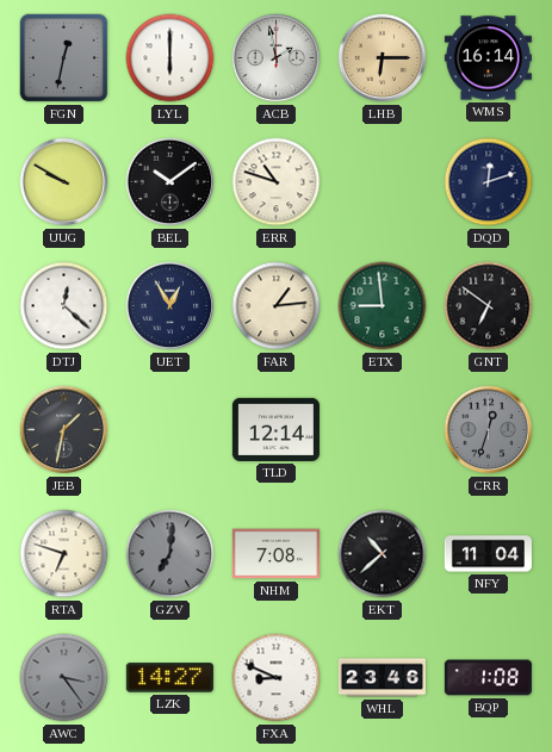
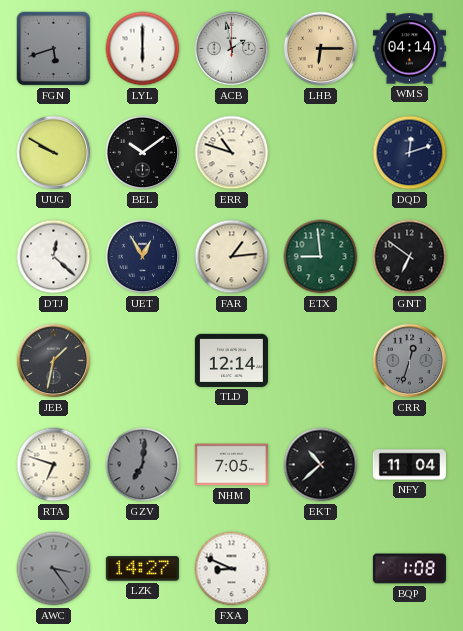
FGN: 12:32 -> 5:42 (54, 49)
WMS: 16:14 -> 04:14 (409, 49)
NHM: 7:08 -> 7:05 (231, 465)
WHL: 23:46 -> none (382, 678)
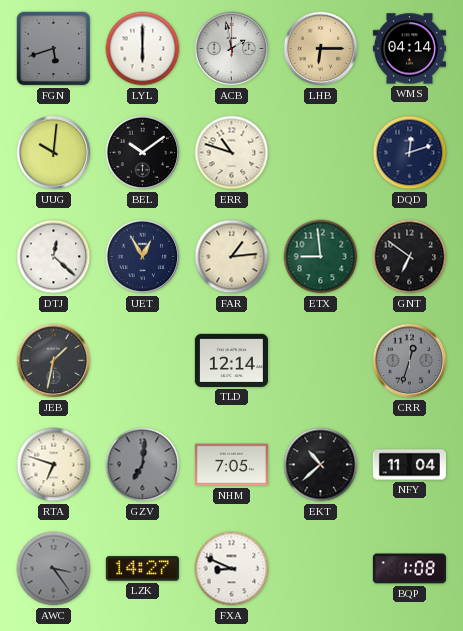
UUG: 9:50 -> 10:01 (54, 153)
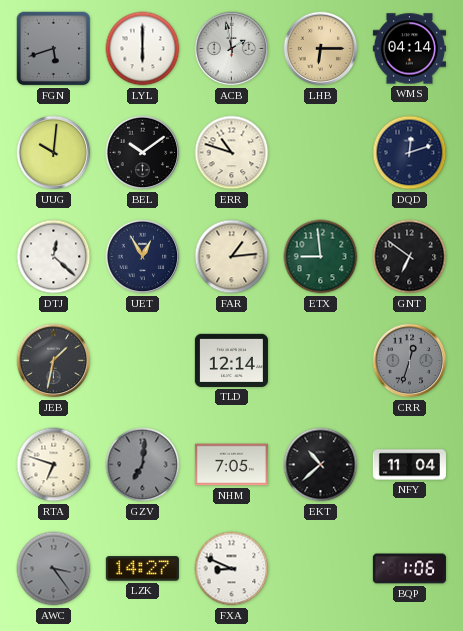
BQP: 1:08 -> 1:06 (409, 569)
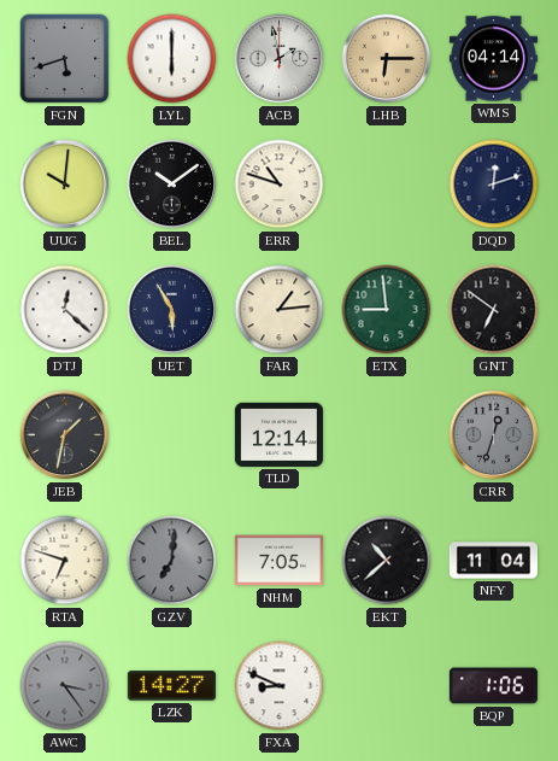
UET: 12:55 -> 5:55 (172, 310)
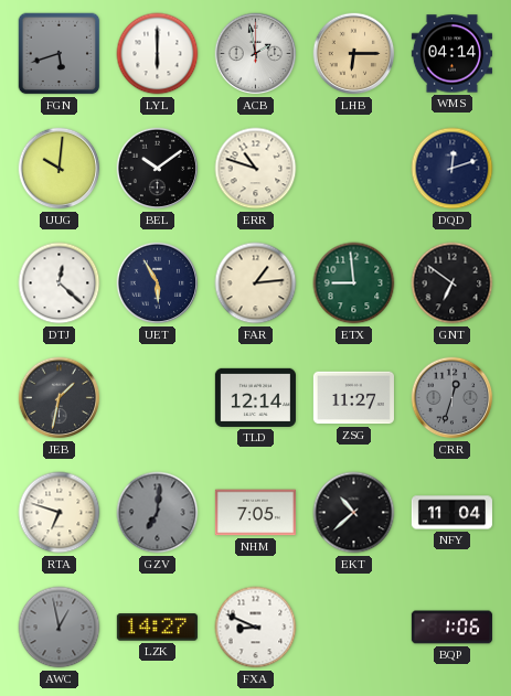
ZSG: none -> 11:27 (353, 398)
AWC: 3:24 -> 12:58 (60, 628)
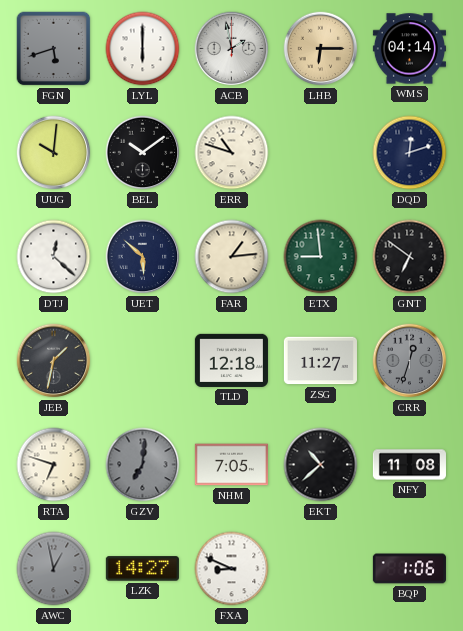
UET: 5:55 -> 5:52 (143, 257)
TLD: 12:14 -> 12:18 (231, 360)
NFY: 11:04 -> 11:08 (409, 465)
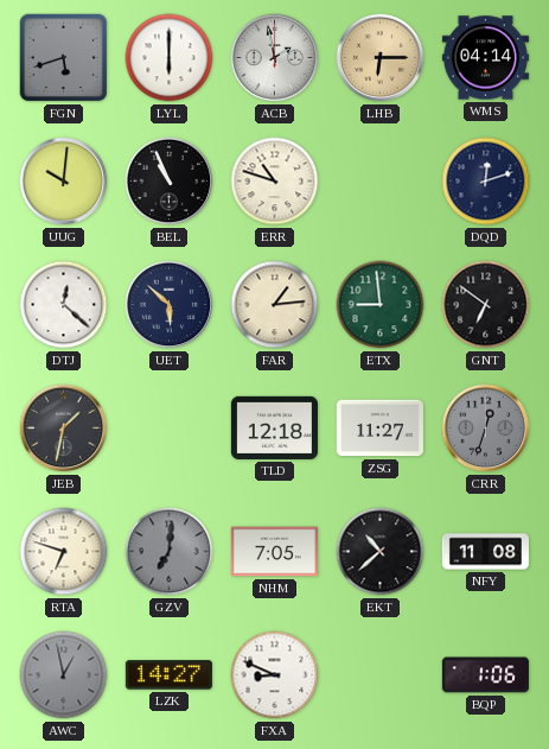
BEL: 10:09 -> 10:56 (170, 182)
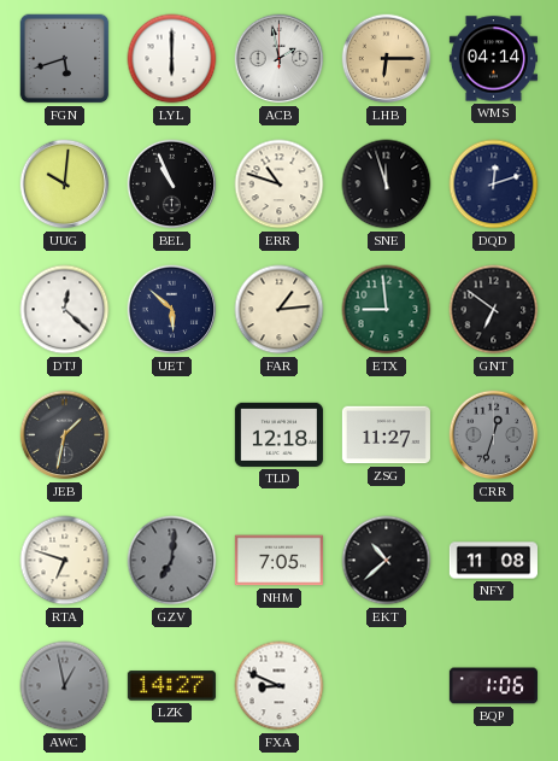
SNE: none -> 11:57 (387, 185)
